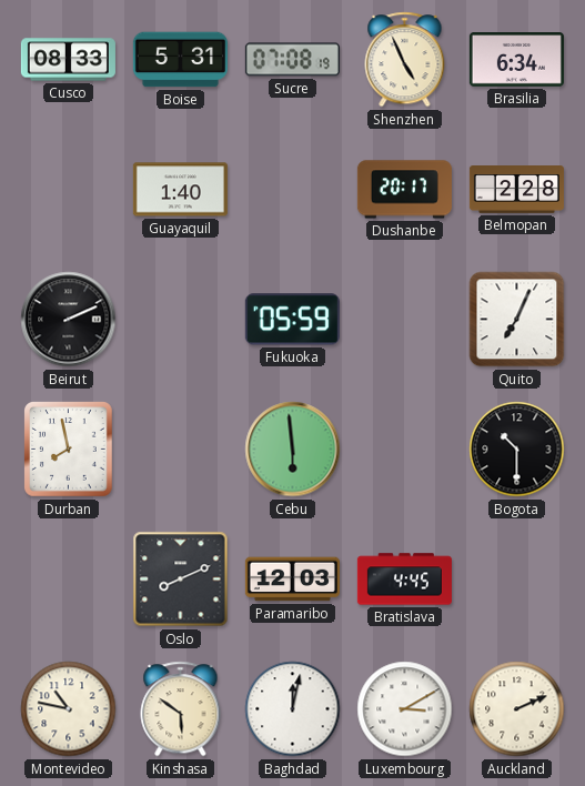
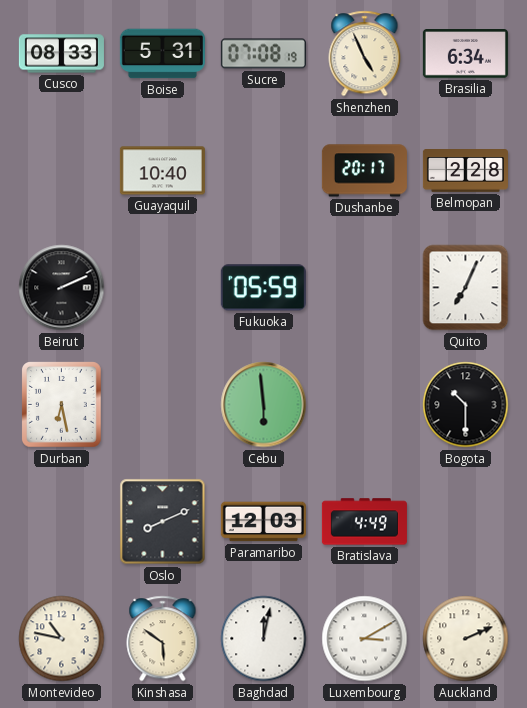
Guayaquil: 1:40 -> 10:40 (162, 171)
Durban: 7:58 -> 6:28 (62, 405)
Bratislava: 4:45 -> 4:49 (364, 522)
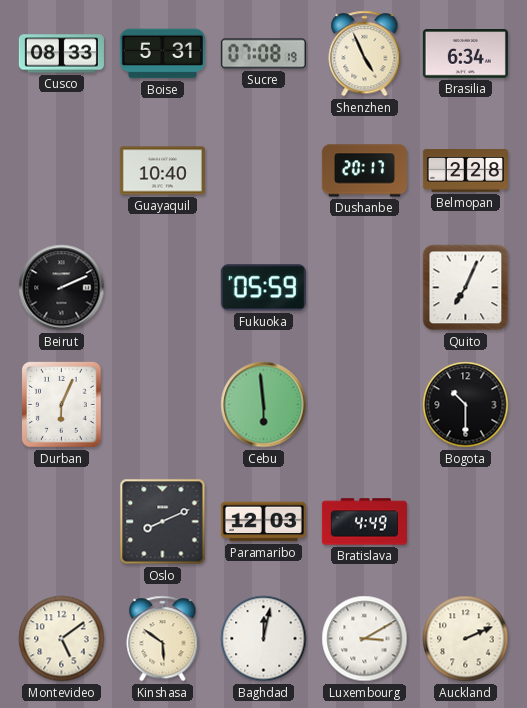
Durban: 6:28 -> 6:04 (62, 405)
Montevideo: 10:47 -> 5:09 (62, 639)
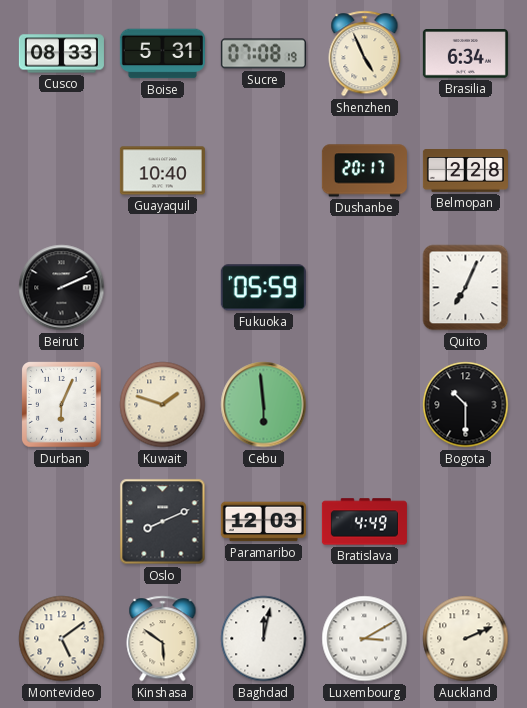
Kuwait: none -> 1:48 (163, 405)
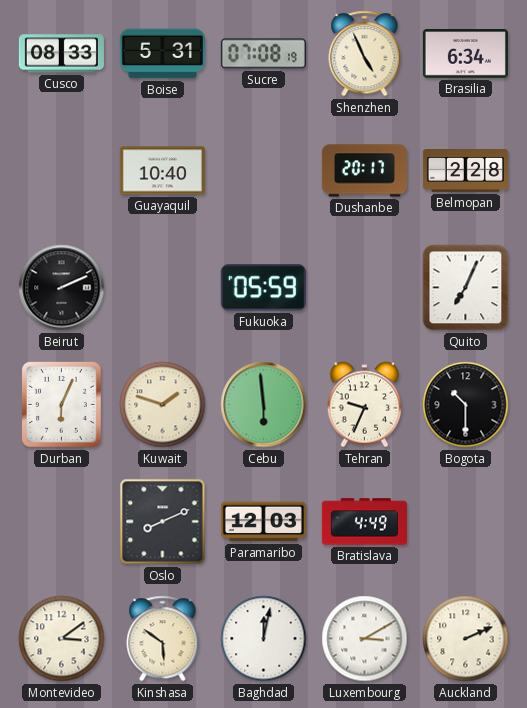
Tehran: none -> 9:34 (365, 405)
Montevideo: 5:09 -> 3:09 (62, 639)
